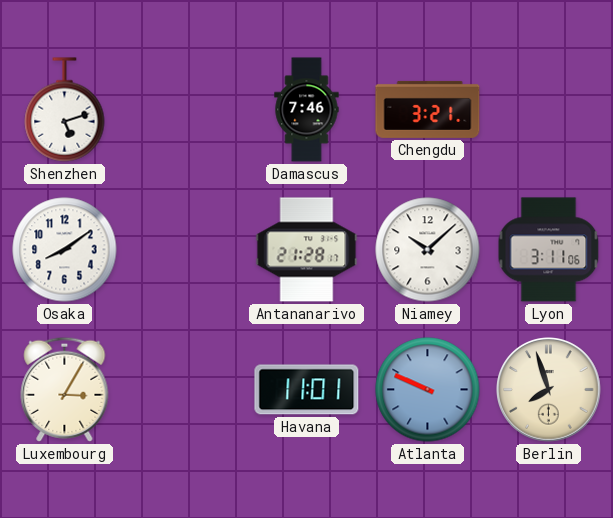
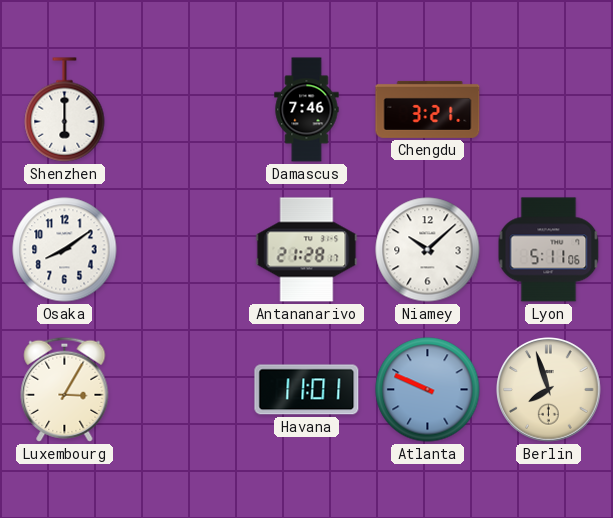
Shenzhen: 5:12 -> 6:00 (65, 110)
Lyon: 3:11 -> 5:11 (549, 250)
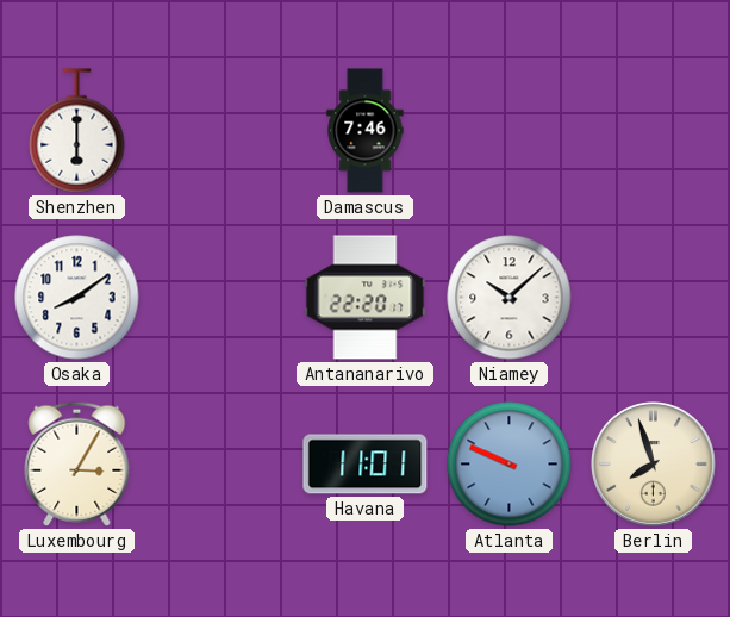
Chengdu: 3:21 -> none (428, 109)
Antananarivo: 21:28 -> 22:20 (366, 298)
Lyon: 5:11 -> none (549, 250)
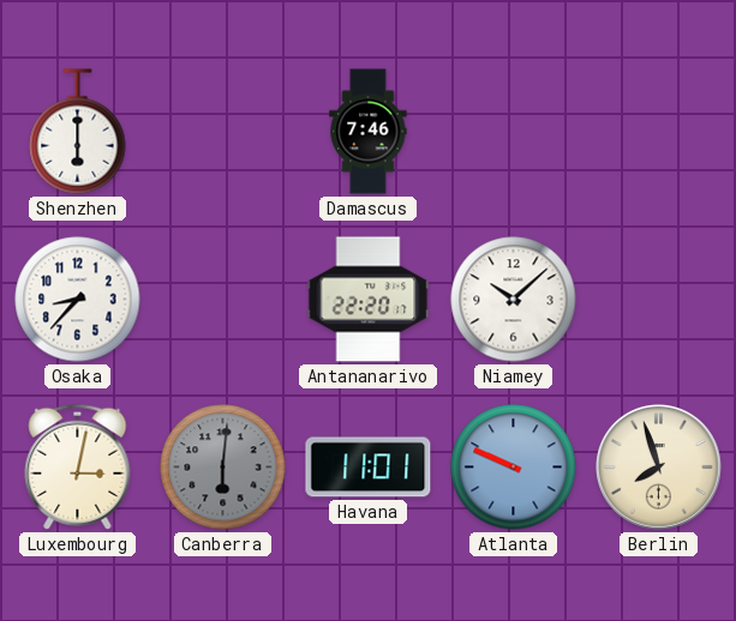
Osaka: 8:09 -> 8:37 (78, 300)
Luxembourg: 3:05 -> 3:02 (78, 466)
Canberra: none -> 6:01 (223, 468)
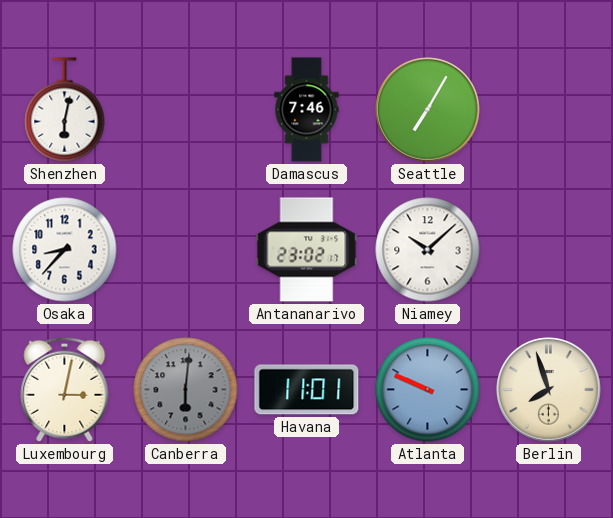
Shenzhen: 6:00 -> 6:02 (65, 110)
Seattle: none -> 7:05 (428, 110)
Antananarivo: 22:20 -> 23:02 (307, 250)
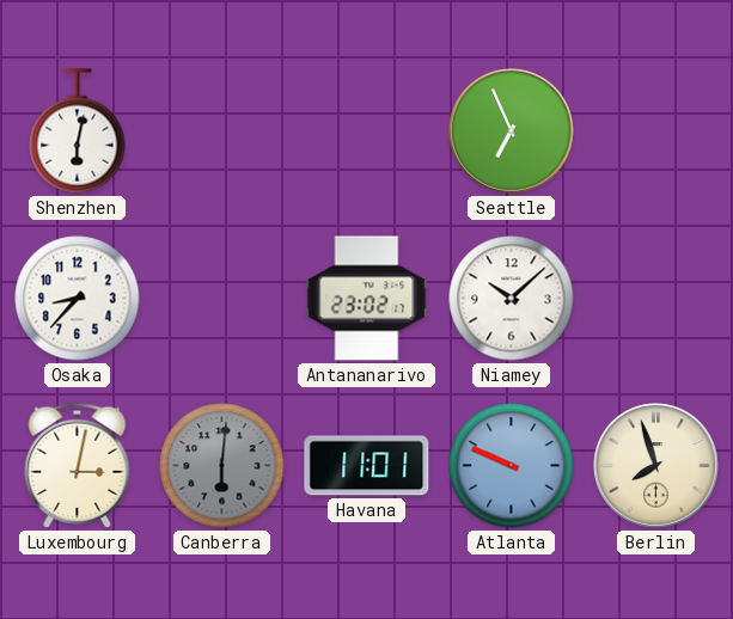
Damascus: 7:46 -> none (307, 110)
Seattle: 7:05 -> 6:56 (512, 131)
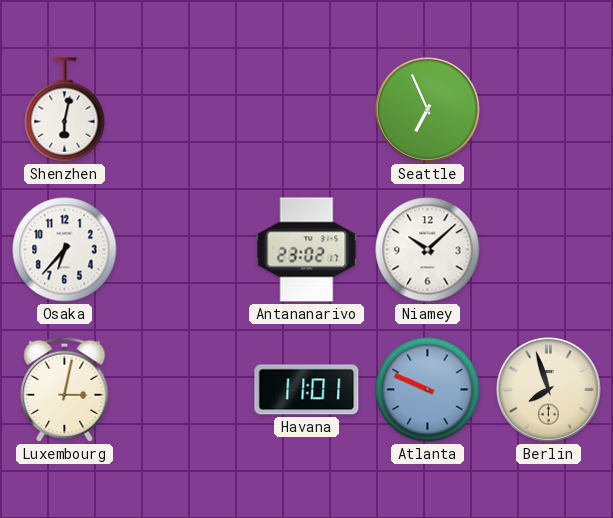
Osaka: 8:37 -> 6:37 (65, 250)
Canberra: 6:01 -> none (222, 466)
